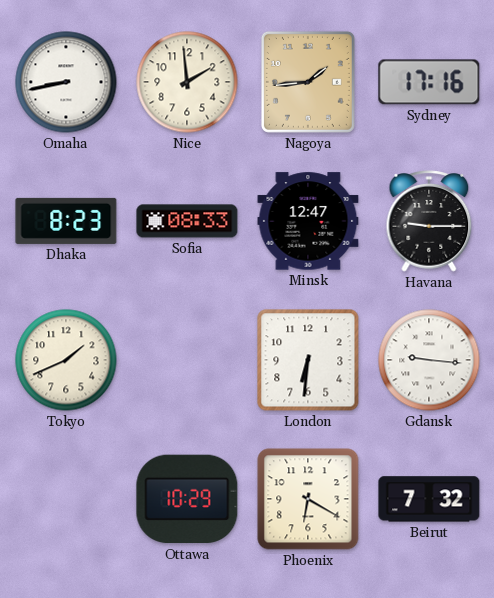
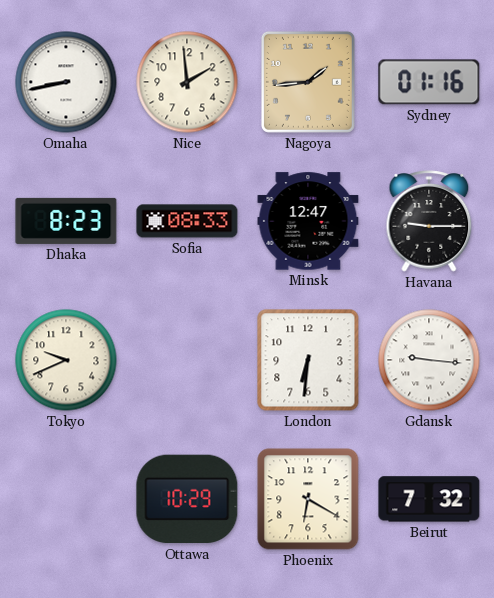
Sydney: 17:16 -> 01:16 (429, 82)
Tokyo: 1:41 -> 9:41 (66, 360)
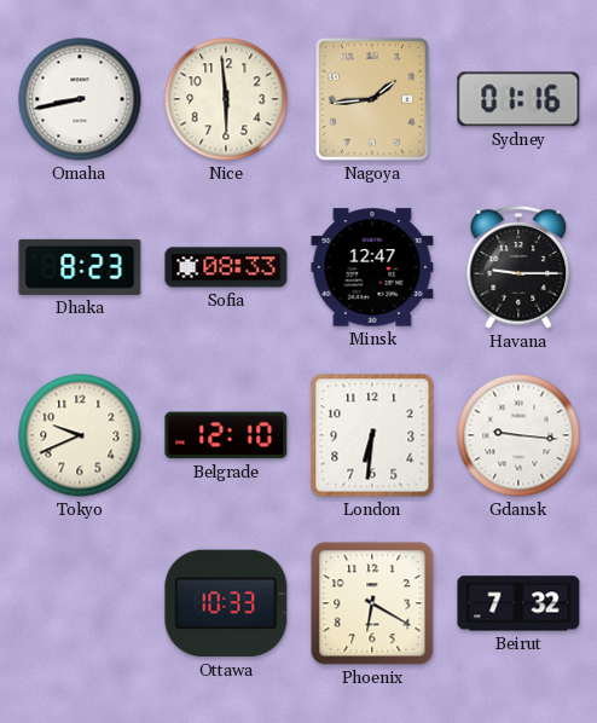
Nice: 1:59 -> 5:59 (226, 99)
Belgrade: none -> 12:10 (226, 435)
Ottawa: 10:29 -> 10:33 (226, 603)
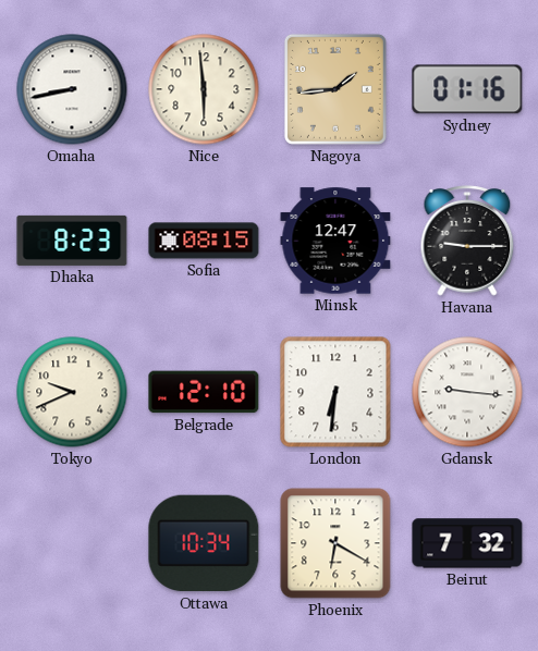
Sofia: 08:33 -> 08:15 (204, 241)
Ottawa: 10:33 -> 10:34 (204, 543)
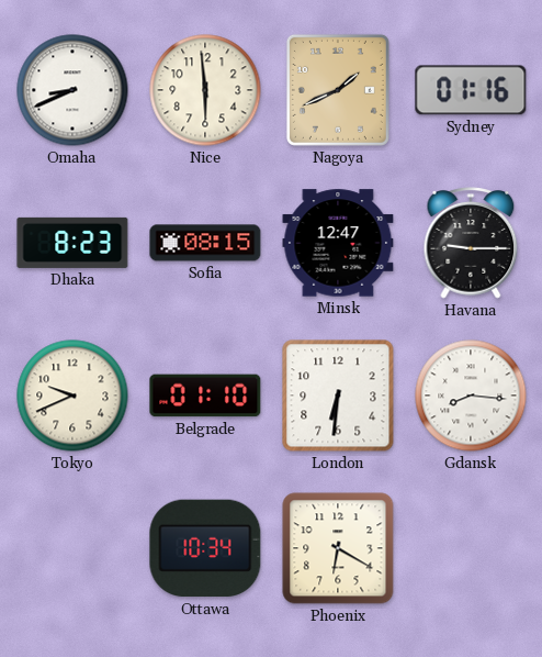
Omaha: 8:43 -> 8:41 (72, 90)
Nagoya: 1:44 -> 1:41 (338, 90)
Belgrade: 12:10 -> 01:10 (205, 396)
Gdansk: 9:16 -> 8:16 (471, 396)
Beirut: 7:32 -> none (467, 543)
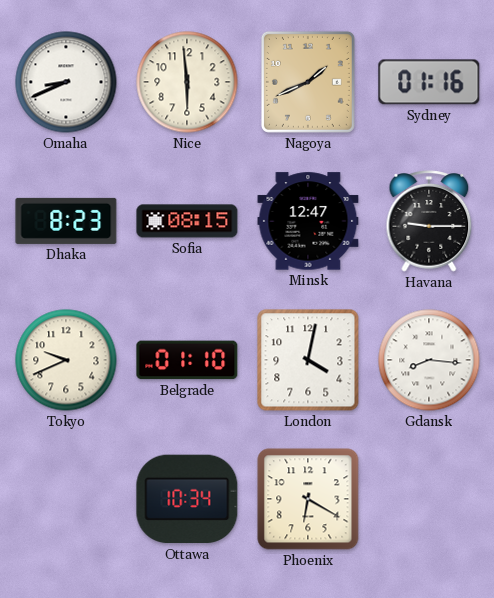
London: 6:31 -> 4:02 (308, 360)
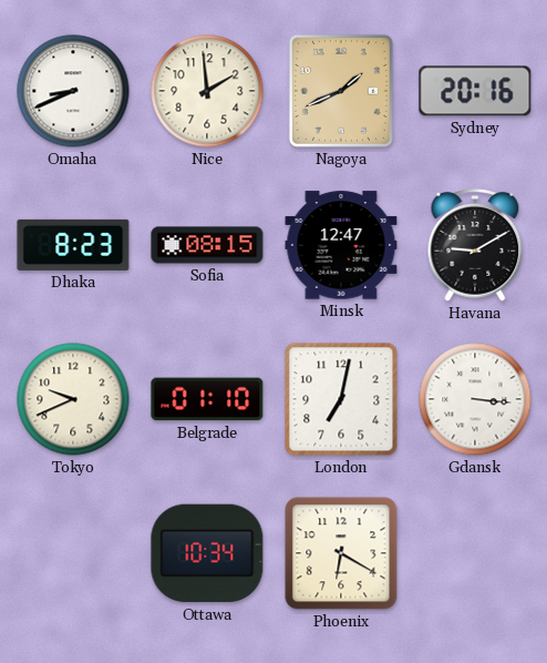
Nice: 5:59 -> 1:59 (207, 91)
Sydney: 01:16 -> 20:16 (475, 91)
Havana: 9:15 -> 9:10 (475, 245)
London: 4:02 -> 7:02 (341, 399)
Gdansk: 8:16 -> 3:16 (475, 399)
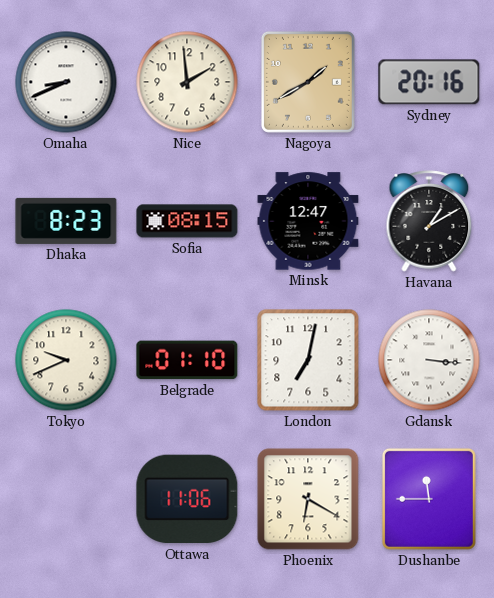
Nagoya: 1:41 -> 1:40 (308, 82)
Havana: 9:10 -> 1:10 (429, 221)
Ottawa: 10:34 -> 11:06 (187, 499)
Dushanbe: none -> 11:45 (429, 499)
